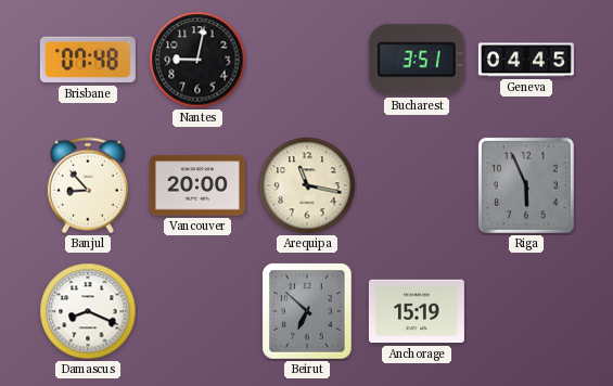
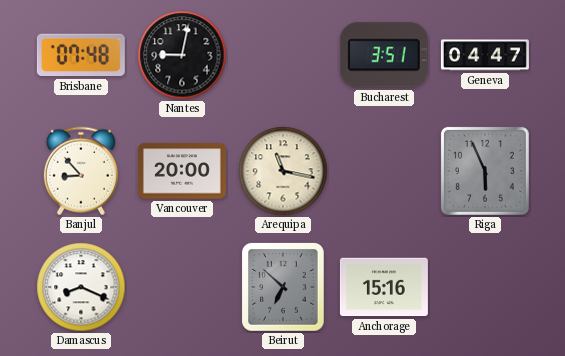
Geneva: 04:45 -> 04:47 (485, 55)
Anchorage: 15:19 -> 15:16 (384, 287)
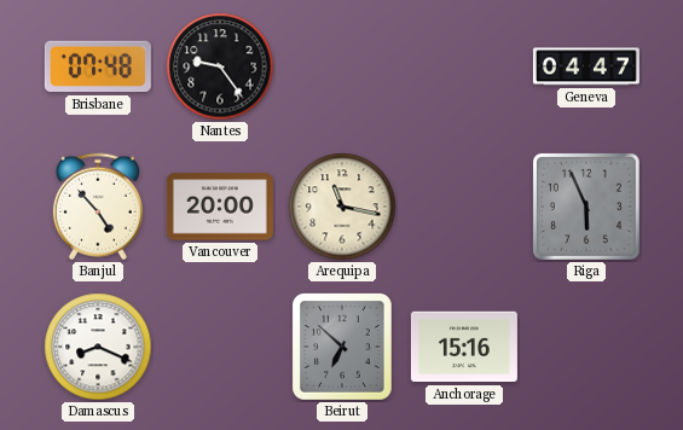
Nantes: 9:02 -> 9:24 (220, 66)
Bucharest: 3:51 -> none (384, 55)
Banjul: 8:53 -> 4:53 (98, 207)
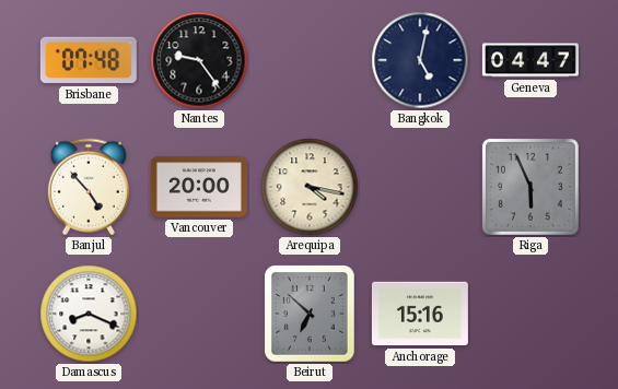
Bangkok: none -> 5:02 (420, 60)
Arequipa: 11:17 -> 4:17 (310, 187)
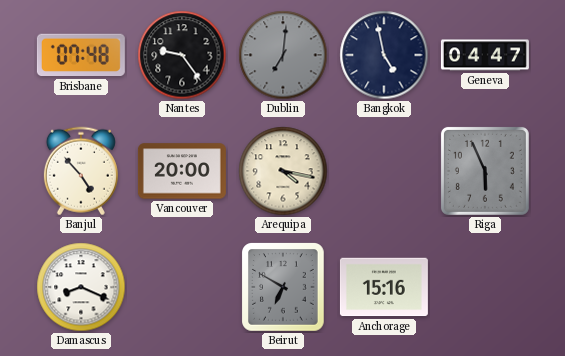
Dublin: none -> 7:01 (283, 55)
Bangkok: 5:02 -> 4:58 (384, 55)
Beirut: 6:52 -> 6:50 (284, 288)
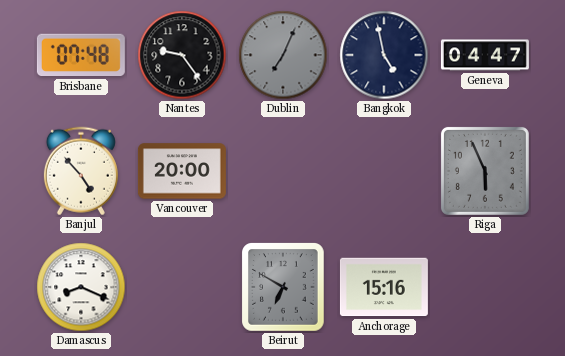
Dublin: 7:01 -> 7:04 (283, 55)
Arequipa: 4:17 -> none (283, 171)
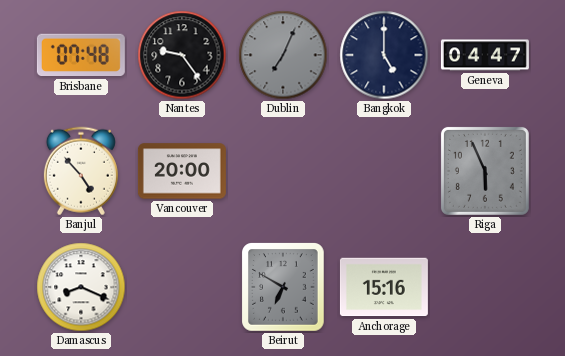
Bangkok: 4:58 -> 5:00 (384, 55)
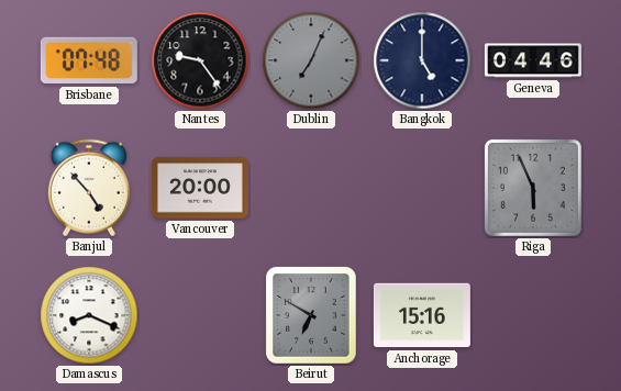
Geneva: 04:47 -> 04:46 (533, 60)
